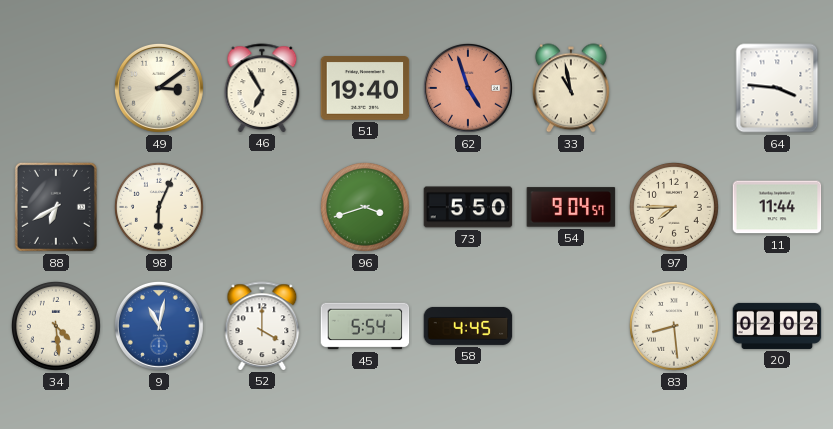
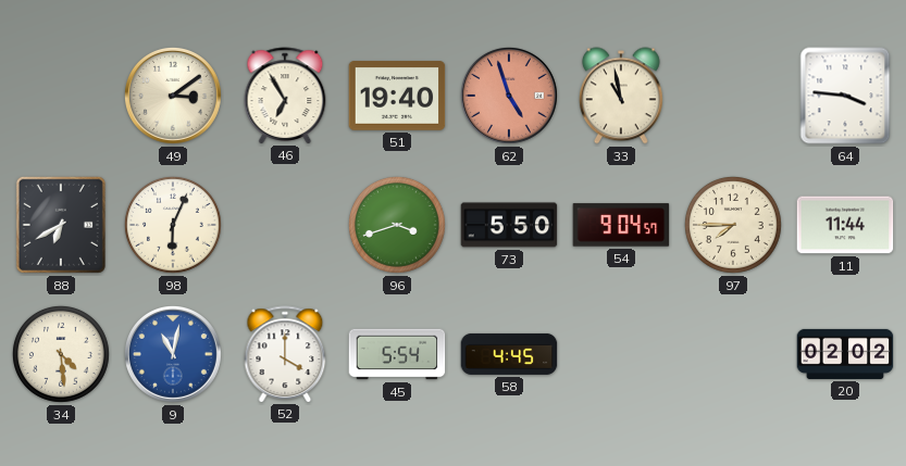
83: 8:29 -> none (674, 326)
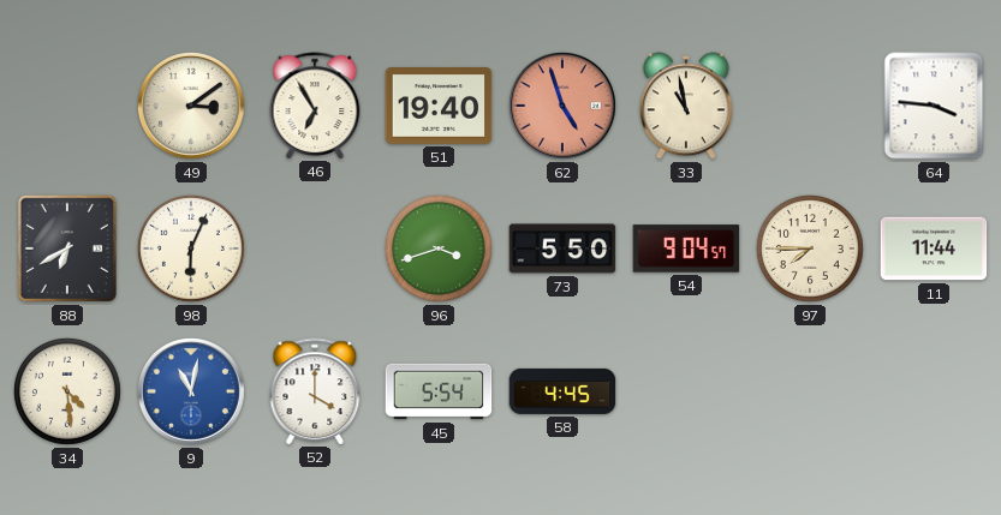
20: 02:02 -> none (845, 354)
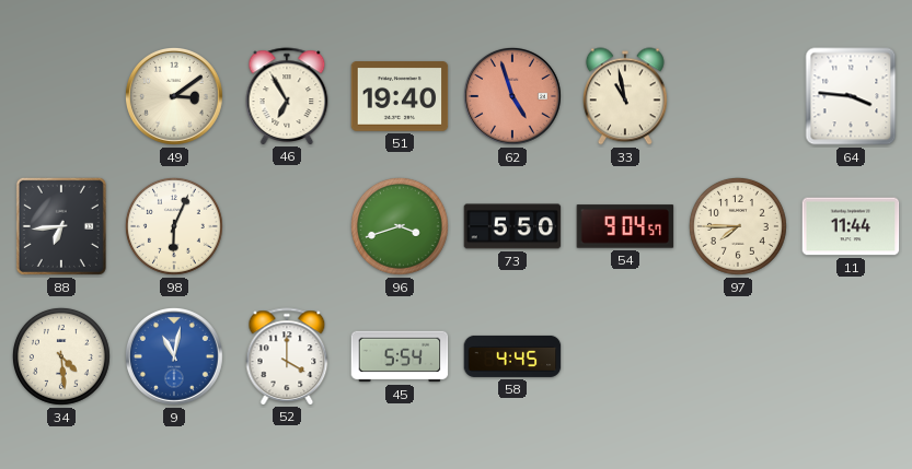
88: 6:40 -> 6:44 (61, 226)
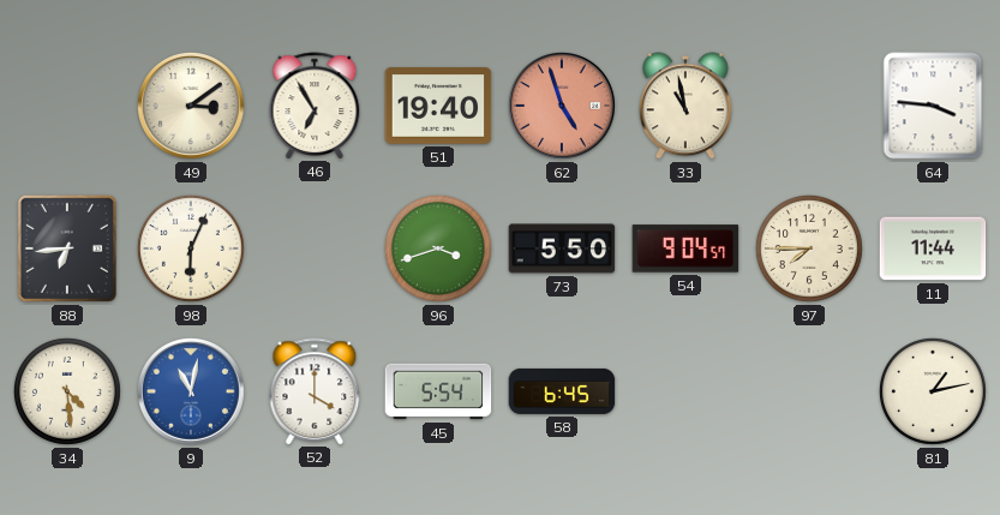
58: 4:45 -> 6:45 (562, 391)
81: none -> 1:13 (933, 391)
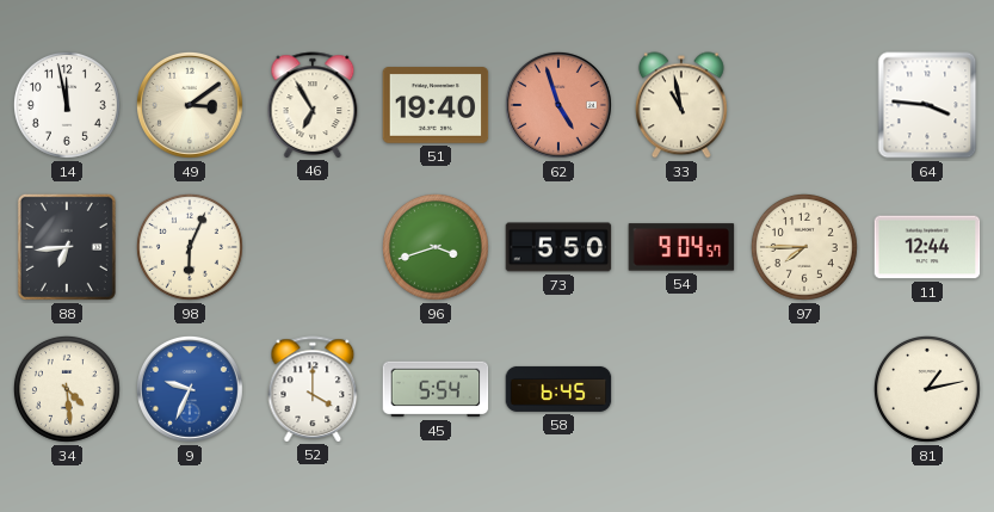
14: none -> 11:58 (67, 105)
11: 11:44 -> 12:44 (927, 247)
9: 11:02 -> 9:34 (190, 389)
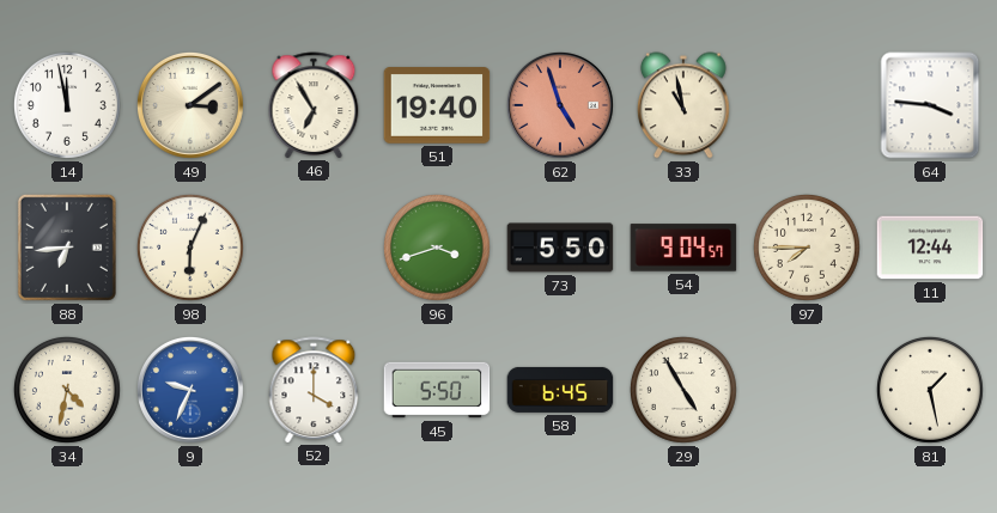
34: 4:29 -> 4:32 (67, 390)
45: 5:54 -> 5:50 (437, 390)
29: none -> 4:55 (683, 390)
81: 1:13 -> 1:28 (930, 390)
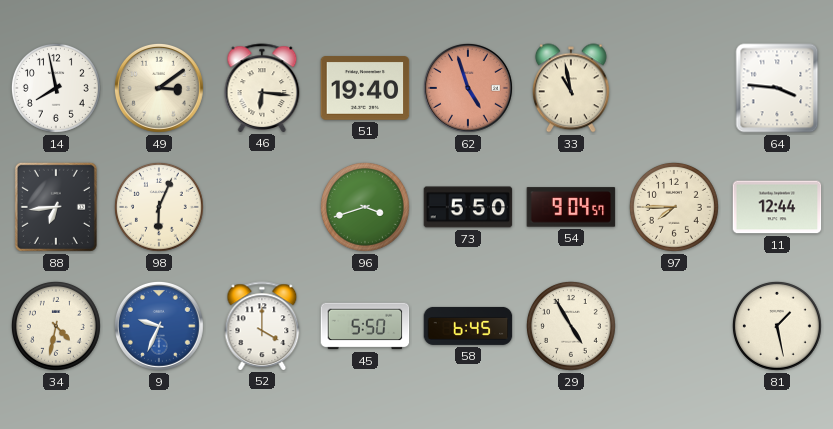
14: 11:58 -> 7:58 (56, 88)
46: 6:55 -> 6:16 (262, 88)
